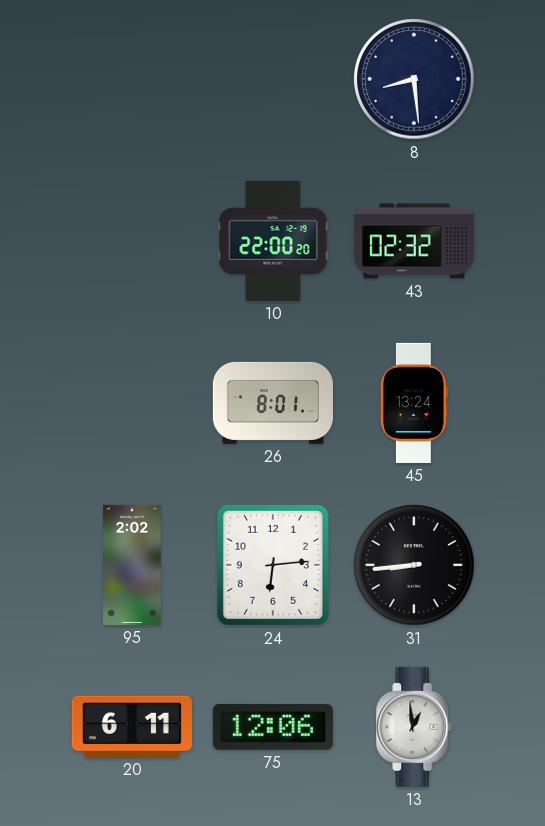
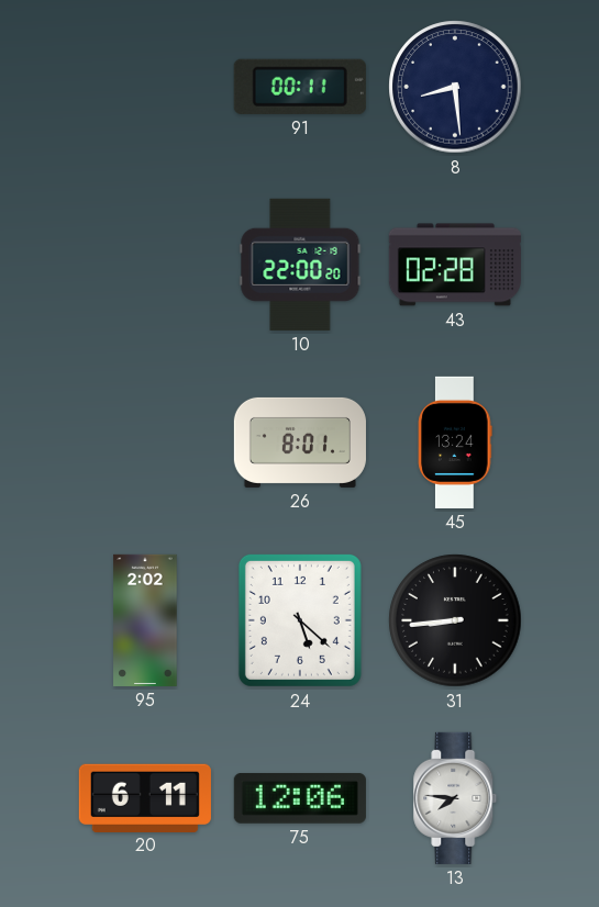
91: none -> 00:11 (300, 87)
43: 02:32 -> 02:28 (455, 265)
24: 6:14 -> 5:22 (300, 620)
13: 12:59 -> 7:46 (455, 798)
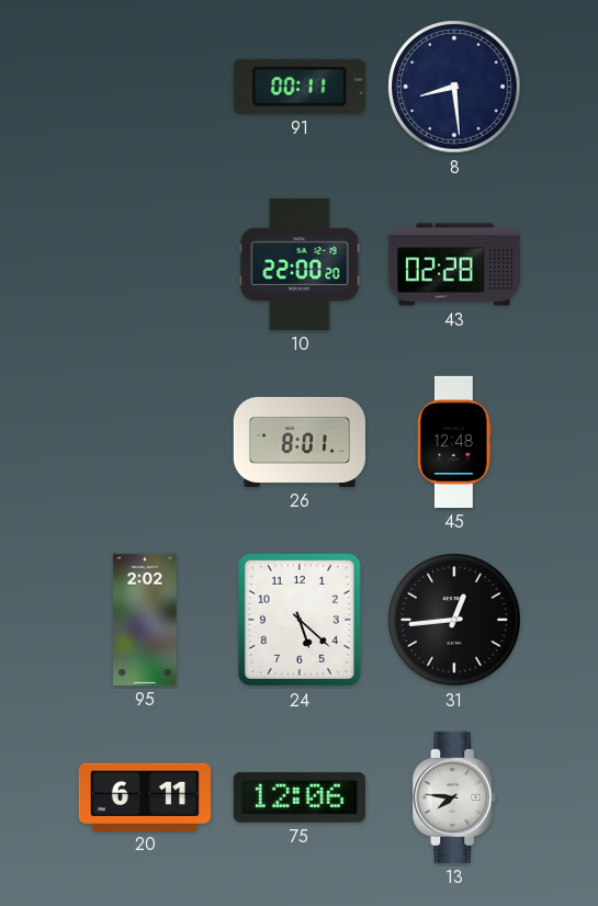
45: 13:24 -> 12:48 (454, 442)
31: 8:44 -> 12:44 (454, 620)
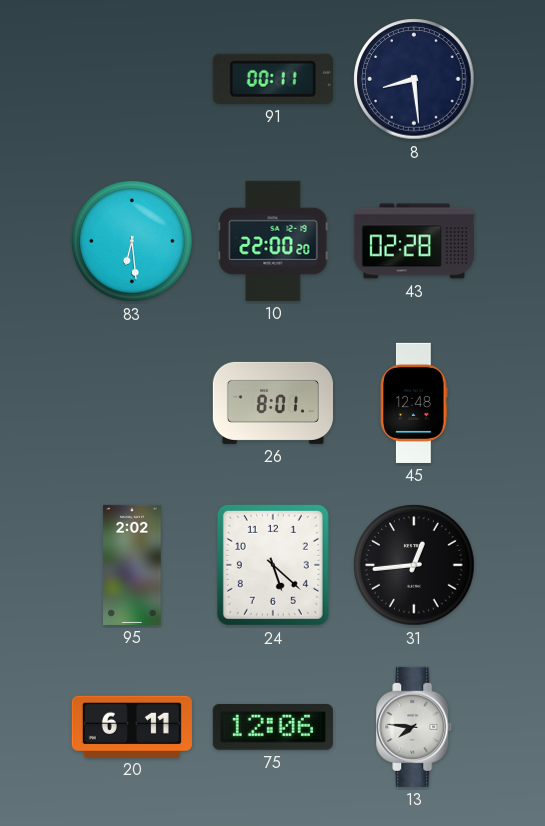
83: none -> 6:29 (132, 241)
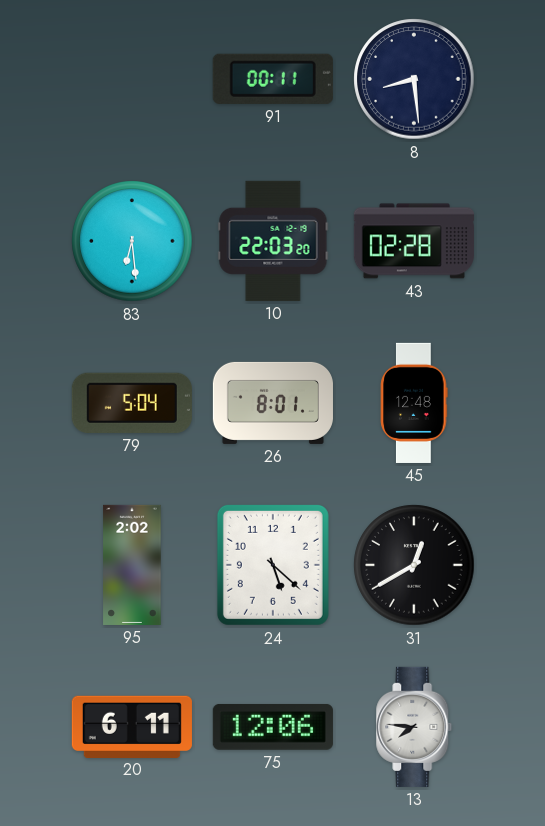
10: 22:00 -> 22:03 (273, 241)
79: none -> 5:04 (132, 403)
31: 12:44 -> 12:40 (414, 565)
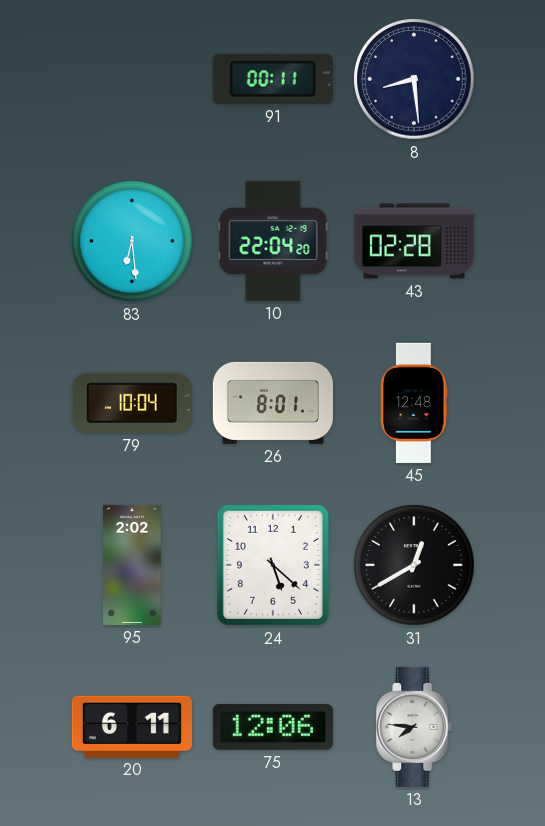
10: 22:03 -> 22:04 (273, 241)
79: 5:04 -> 10:04 (132, 403)
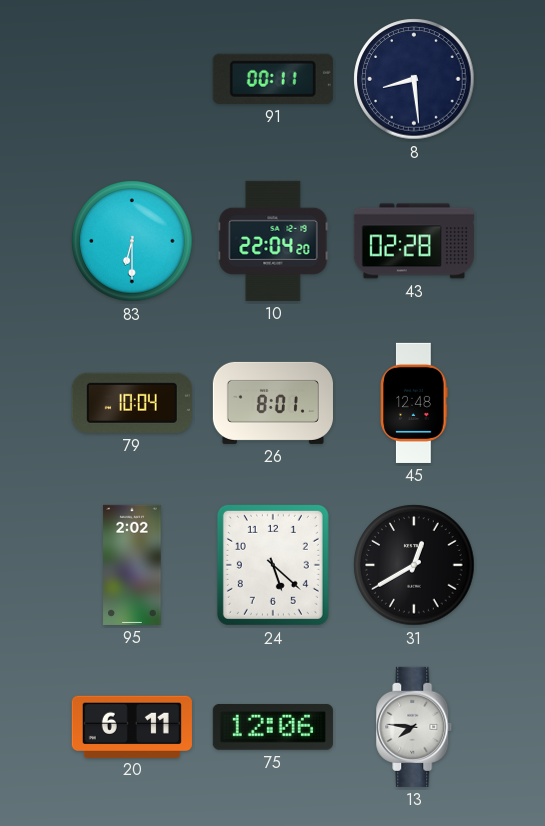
83: 6:29 -> 6:30 (132, 241)
